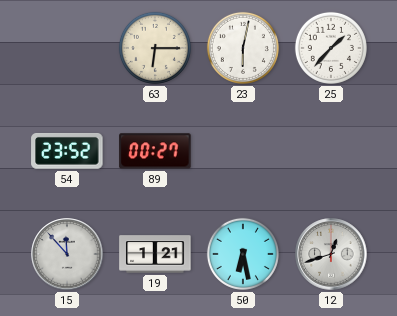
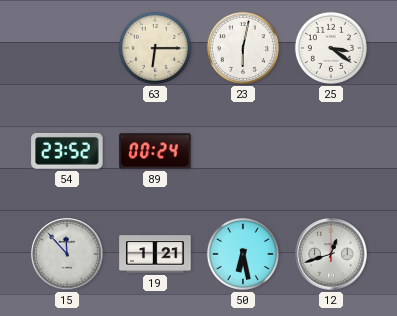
25: 1:37 -> 3:21 (331, 48)
89: 00:27 -> 00:24 (155, 151)
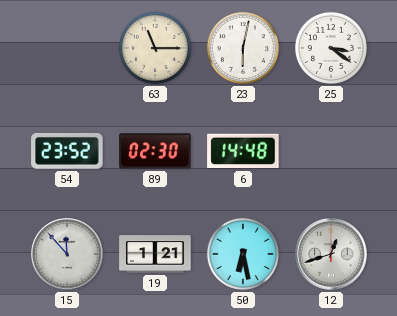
63: 6:15 -> 11:15 (155, 48)
89: 00:24 -> 02:30 (155, 151)
6: none -> 14:48 (243, 151)
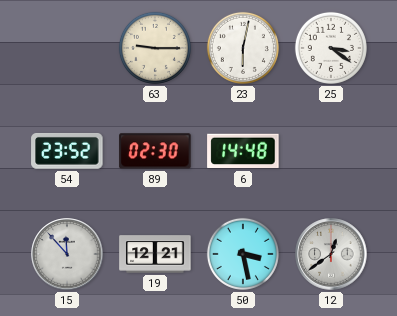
63: 11:15 -> 9:15 (155, 48)
19: 1:21 -> 12:21 (155, 254)
50: 6:28 -> 3:28 (243, 254)
12: 12:42 -> 12:39 (331, 254)
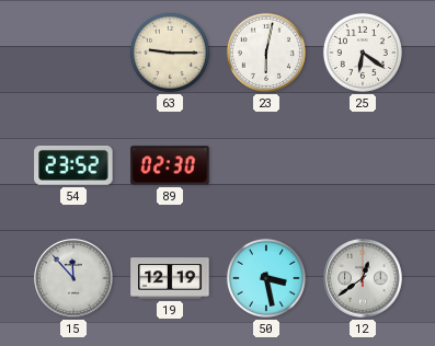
25: 3:21 -> 6:21 (363, 53)
6: 14:48 -> none (243, 151)
19: 12:21 -> 12:19 (170, 278)
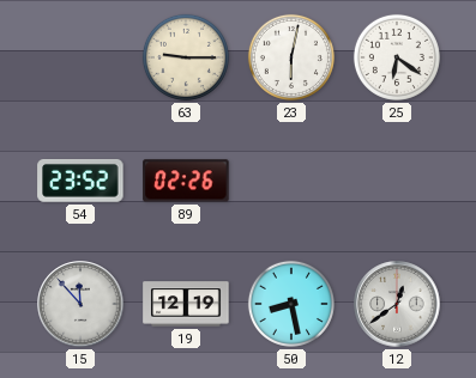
89: 02:30 -> 02:26 (186, 181)
50: 3:28 -> 8:28 (291, 304)
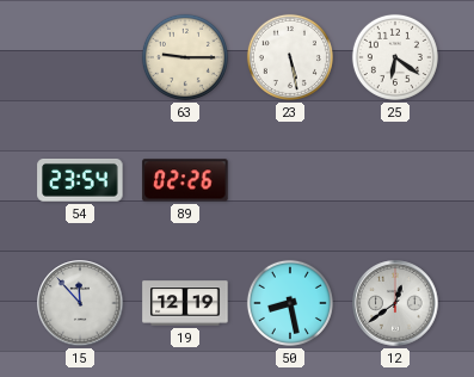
23: 6:02 -> 5:28 (290, 57)
54: 23:52 -> 23:54 (80, 180)
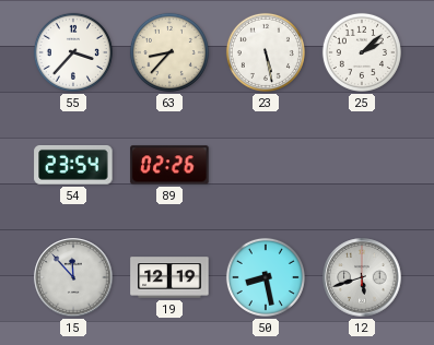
55: none -> 3:37 (73, 52)
63: 9:15 -> 8:37 (169, 52)
25: 6:21 -> 2:08 (362, 52)
12: 12:39 -> 5:42 (362, 277)
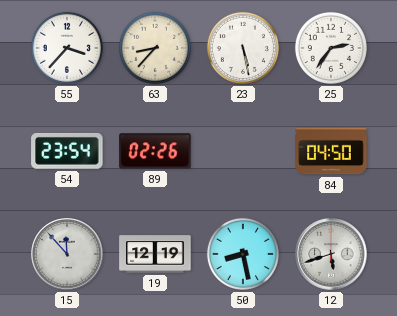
25: 2:08 -> 2:36 (331, 48)
84: none -> 04:50 (331, 151)
